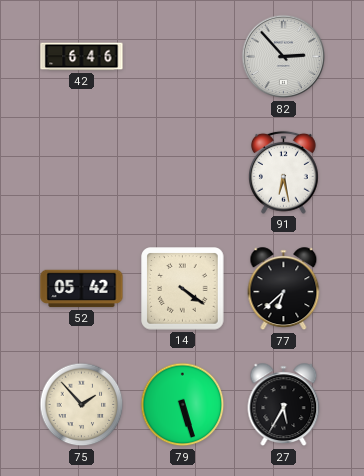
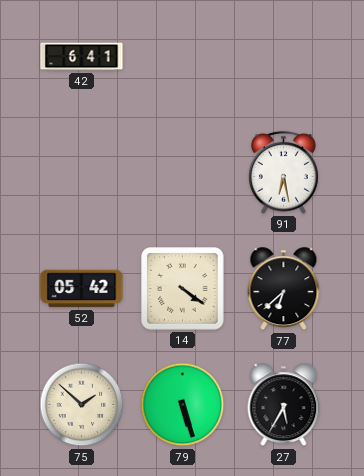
42: 6:46 -> 6:41 (82, 57)
82: 2:53 -> none (284, 57)
75: 1:53 -> 1:52 (82, 405)
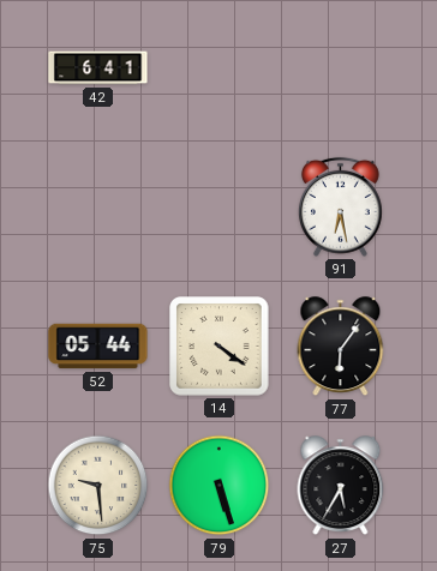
52: 05:42 -> 05:44 (98, 347)
77: 6:38 -> 6:06 (341, 347)
75: 1:52 -> 9:29 (98, 486)
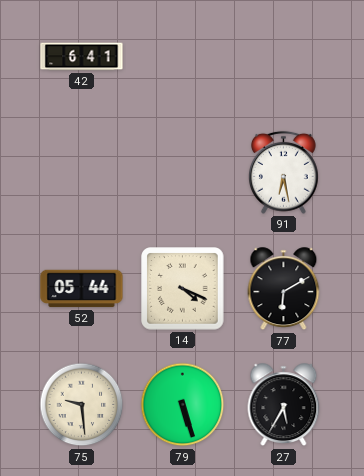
14: 4:21 -> 4:19 (183, 289)
77: 6:06 -> 6:10 (284, 289)
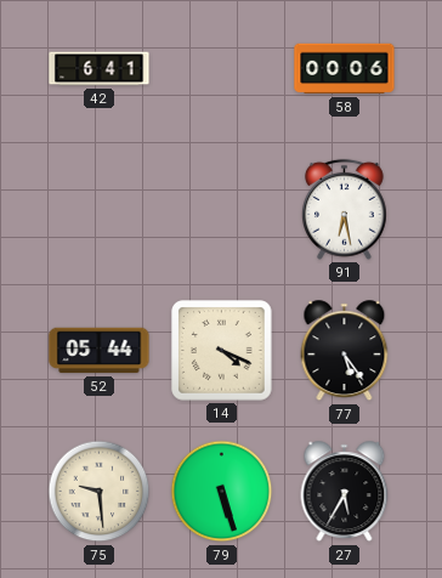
58: none -> 00:06 (345, 69)
77: 6:10 -> 5:24 (345, 351)
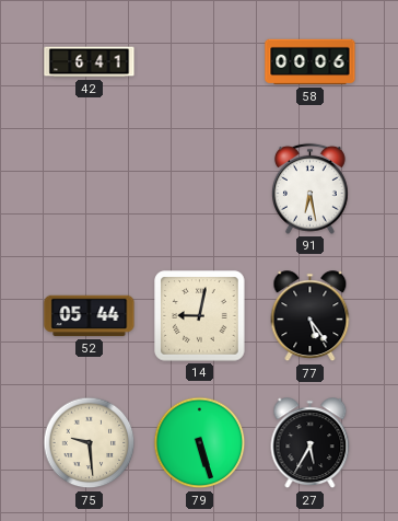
14: 4:19 -> 9:02 (200, 316)
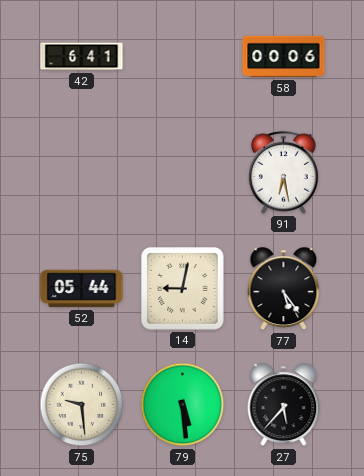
79: 5:27 -> 5:29 (183, 405)
27: 5:35 -> 5:37 (284, 405)
